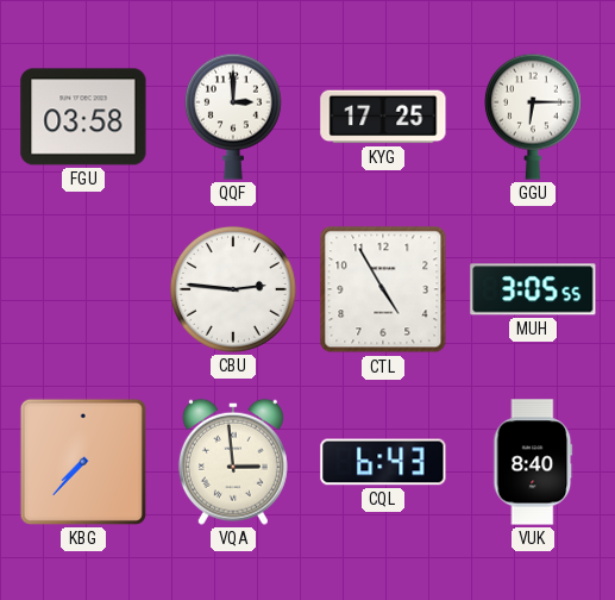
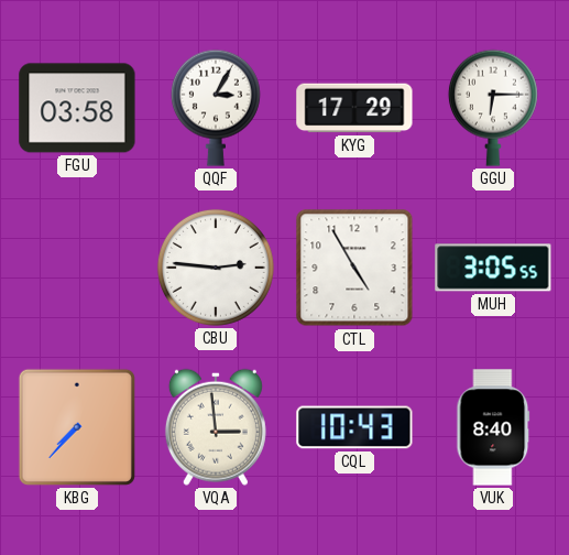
QQF: 3:00 -> 3:05 (216, 108)
KYG: 17:25 -> 17:29 (354, 108)
CQL: 6:43 -> 10:43 (354, 427)
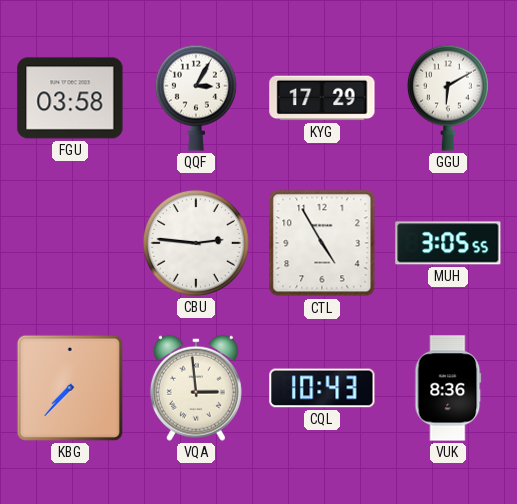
GGU: 6:15 -> 6:10 (448, 98)
VUK: 8:40 -> 8:36 (448, 388)
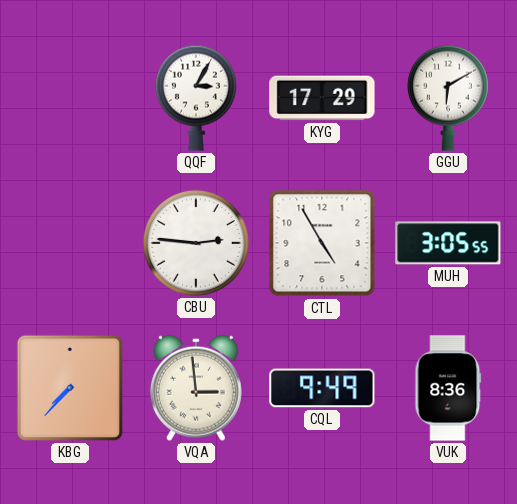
FGU: 03:58 -> none (70, 98)
CQL: 10:43 -> 9:49 (322, 388)
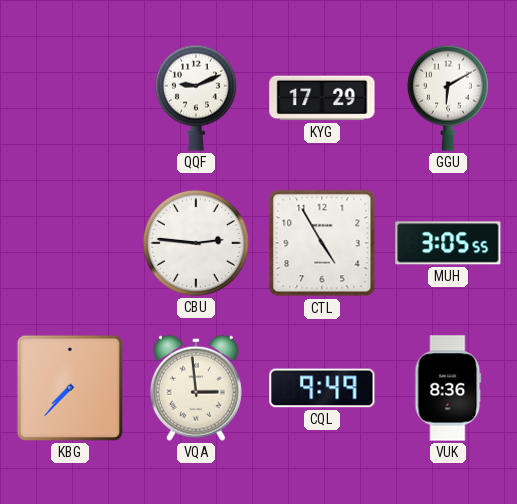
QQF: 3:05 -> 9:11 (196, 98)
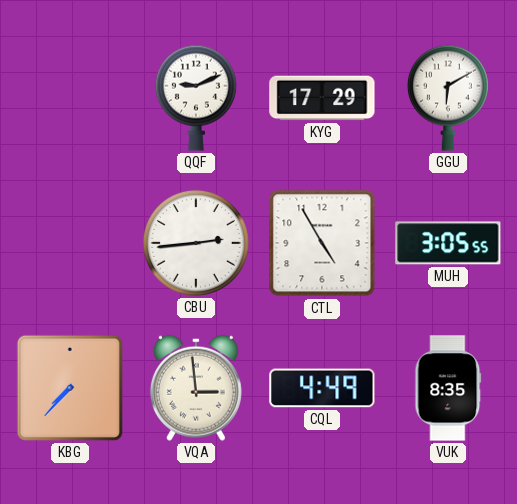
CBU: 2:46 -> 2:44 (196, 243)
CQL: 9:49 -> 4:49 (322, 388)
VUK: 8:36 -> 8:35 (448, 388)
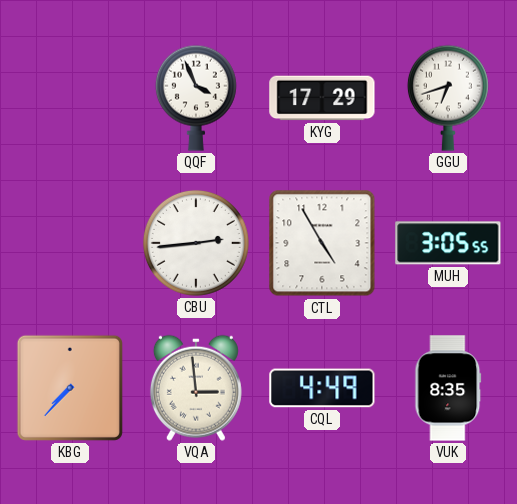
QQF: 9:11 -> 3:56 (196, 98)
GGU: 6:10 -> 6:42 (448, 98)
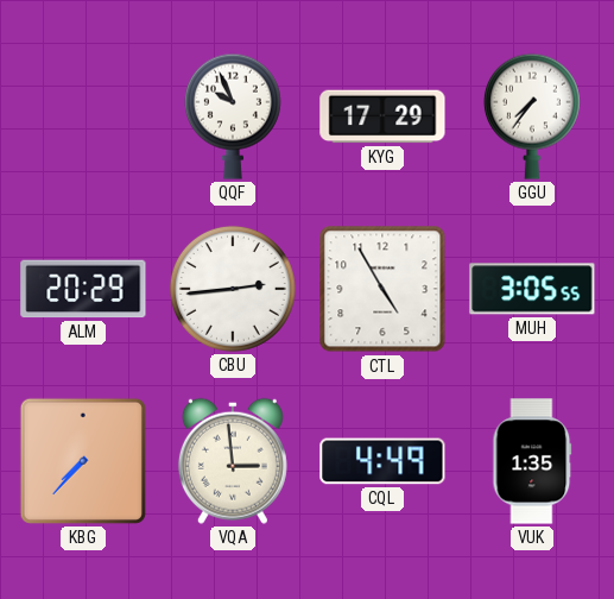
QQF: 3:56 -> 9:56 (233, 116)
GGU: 6:42 -> 7:36 (532, 116)
ALM: none -> 20:29 (83, 289)
VUK: 8:35 -> 1:35 (532, 461)
